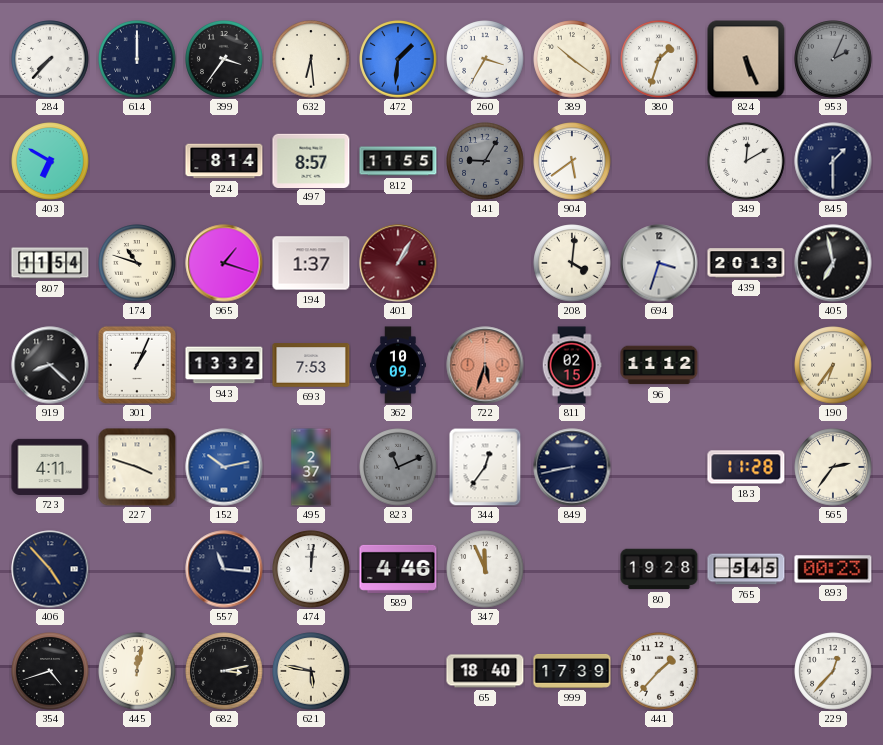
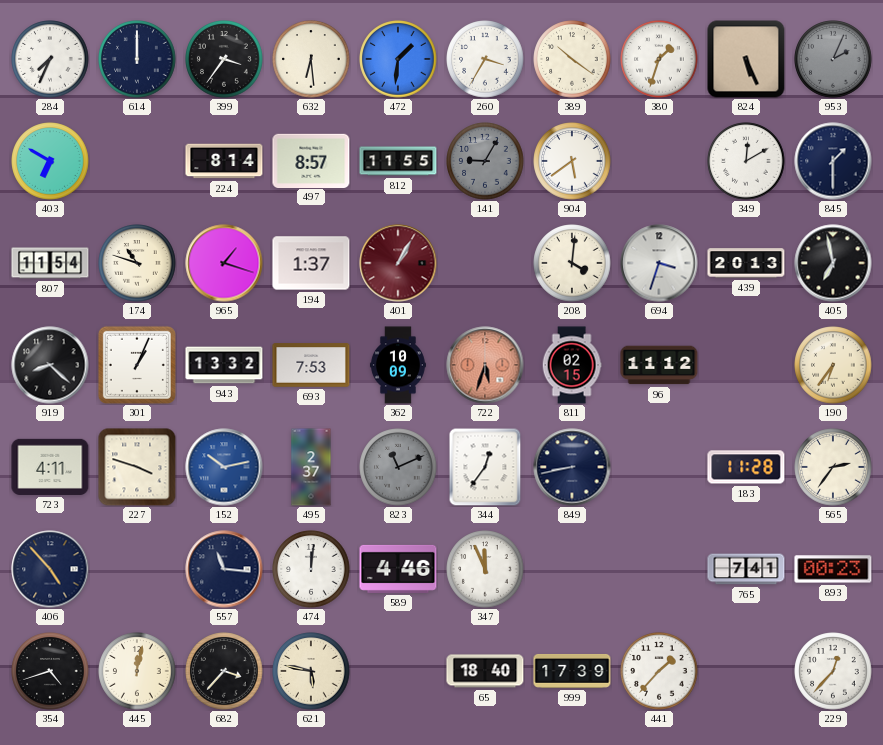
284: 7:37 -> 7:34 (50, 59)
80: 19:28 -> none (659, 569)
765: 5:45 -> 7:41 (746, 569)
682: 3:13 -> 3:37 (224, 671)
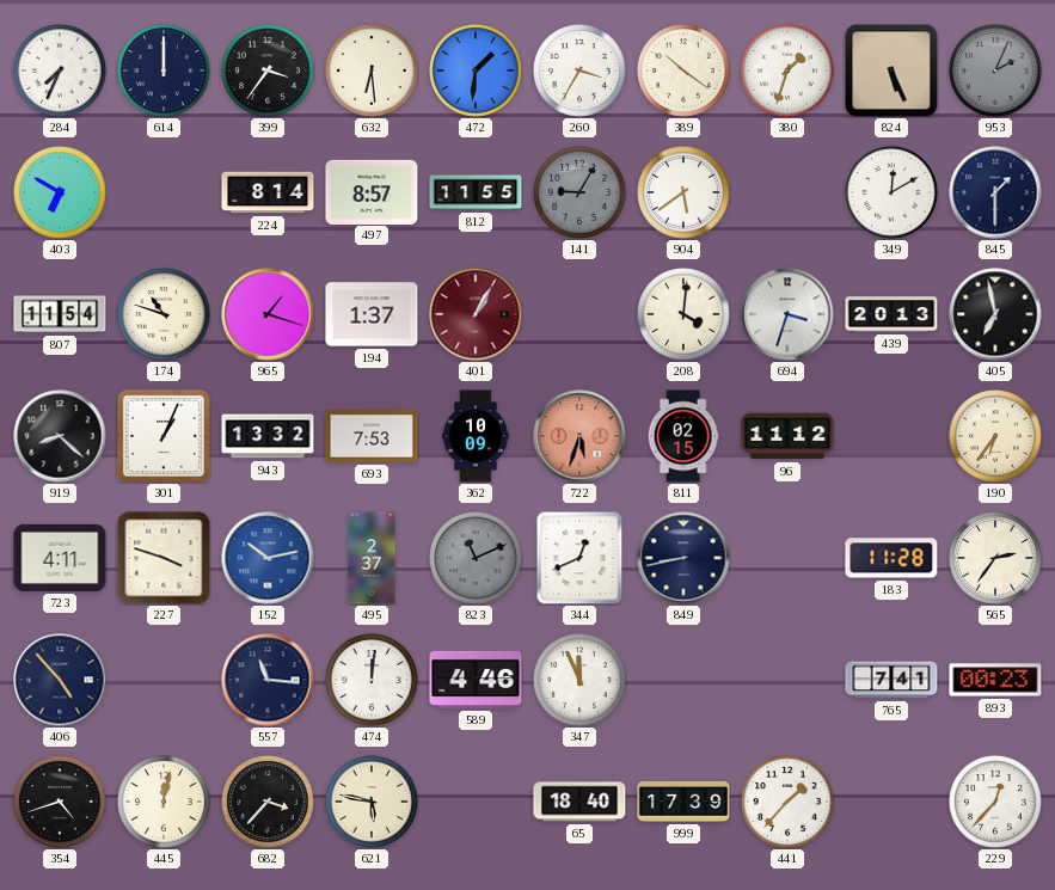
344: 12:36 -> 12:41 (579, 558)
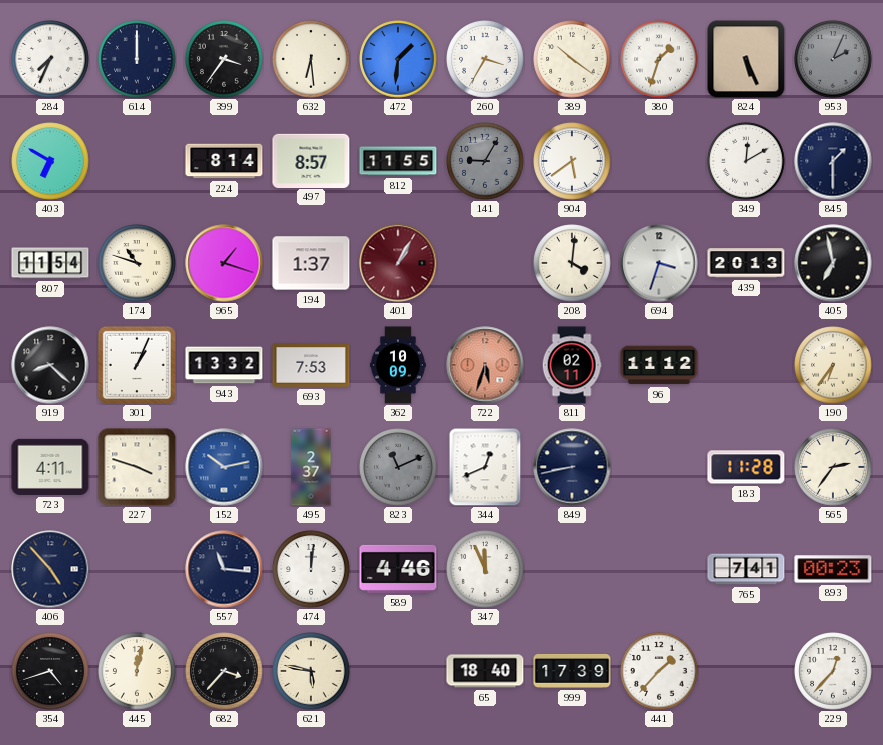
811: 02:15 -> 02:11 (572, 365)
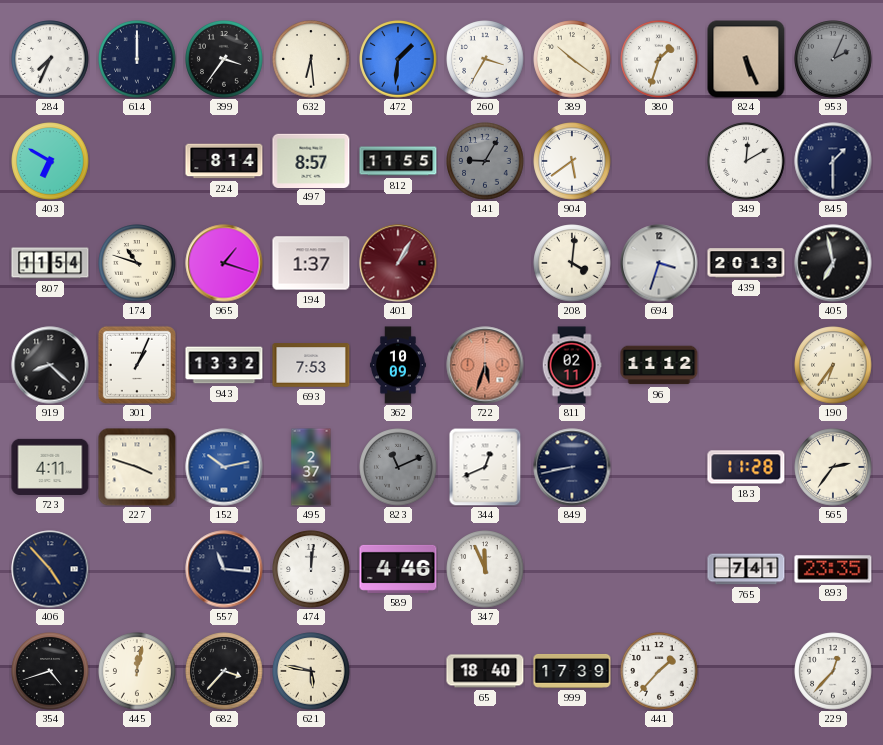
893: 00:23 -> 23:35 (833, 569)
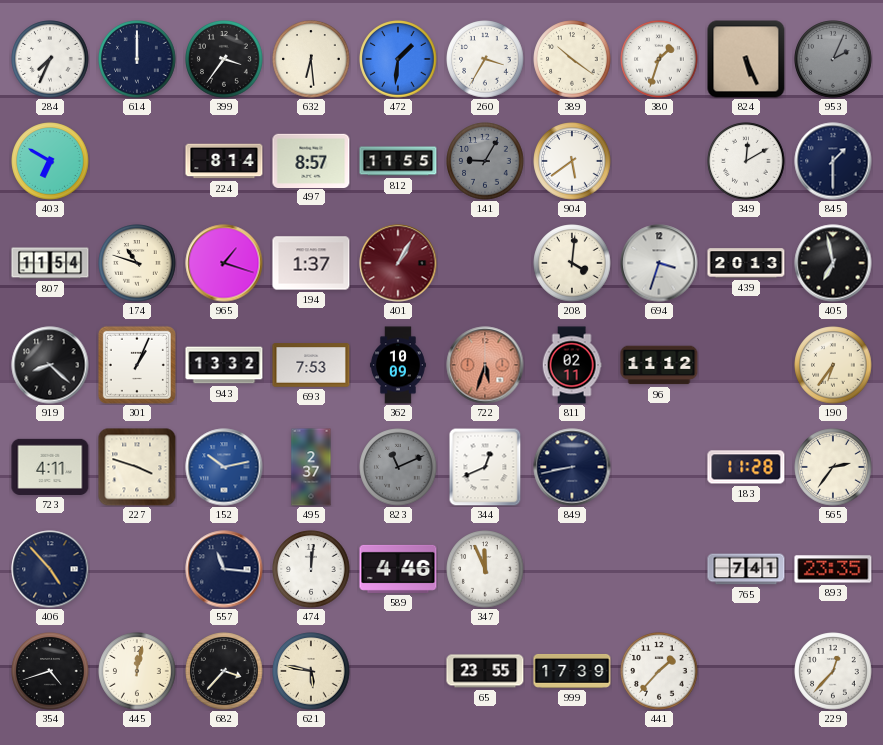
65: 18:40 -> 23:55 (485, 671)
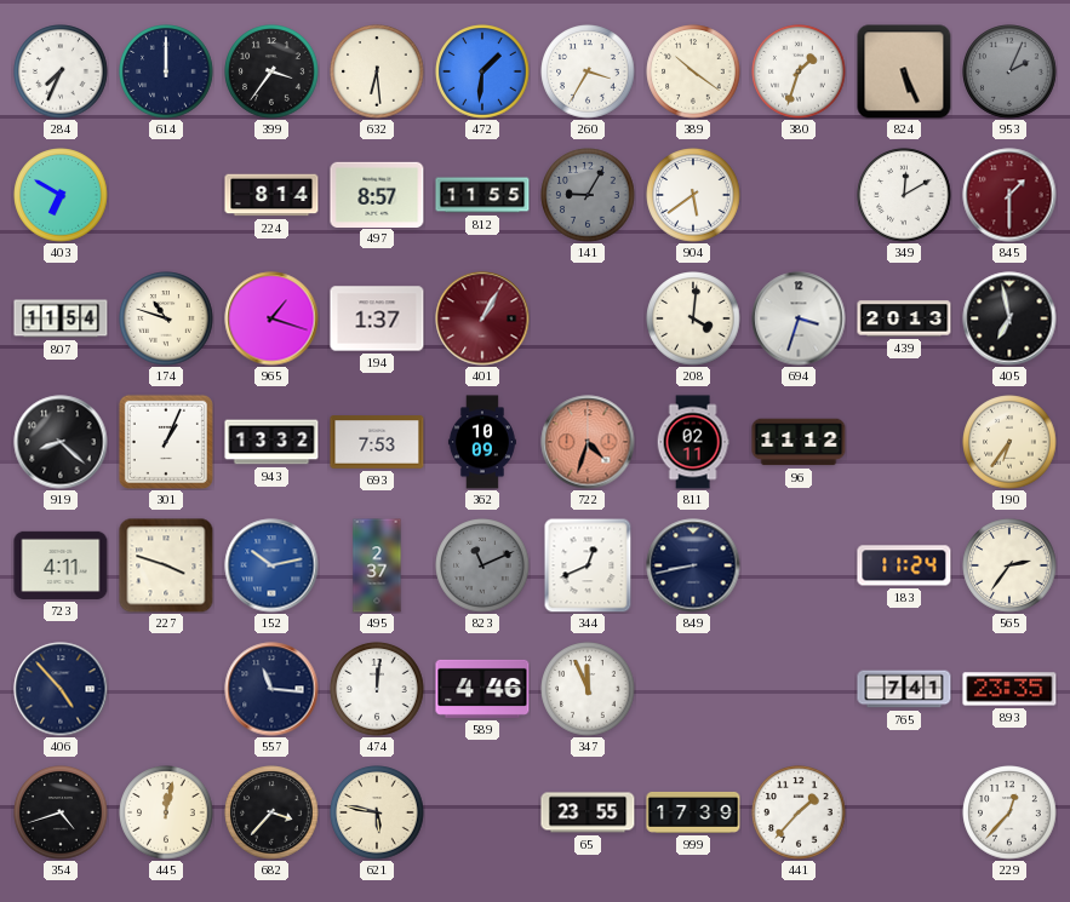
845 dial: navy -> burgundy (1009, 195)
722: 5:33 -> 4:33 (588, 442)
183: 11:28 -> 11:24 (904, 565)
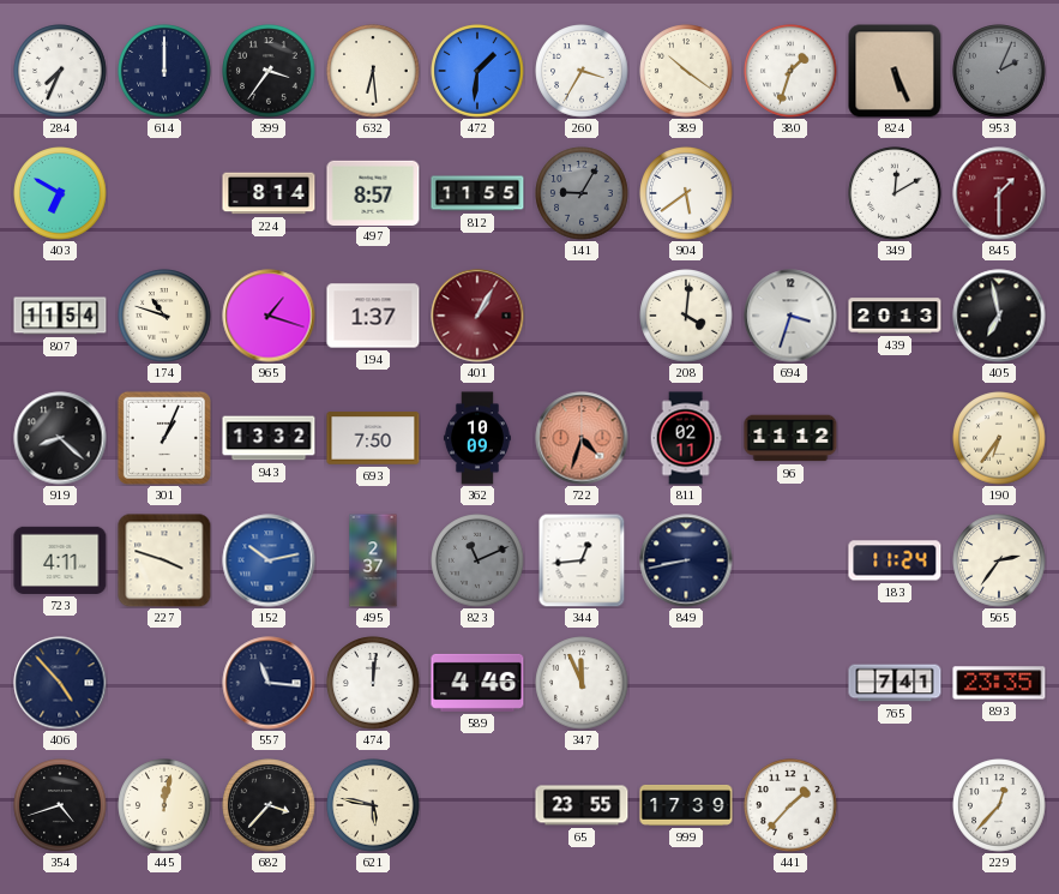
693: 7:53 -> 7:50 (373, 438)
344: 12:41 -> 12:44 (582, 560)
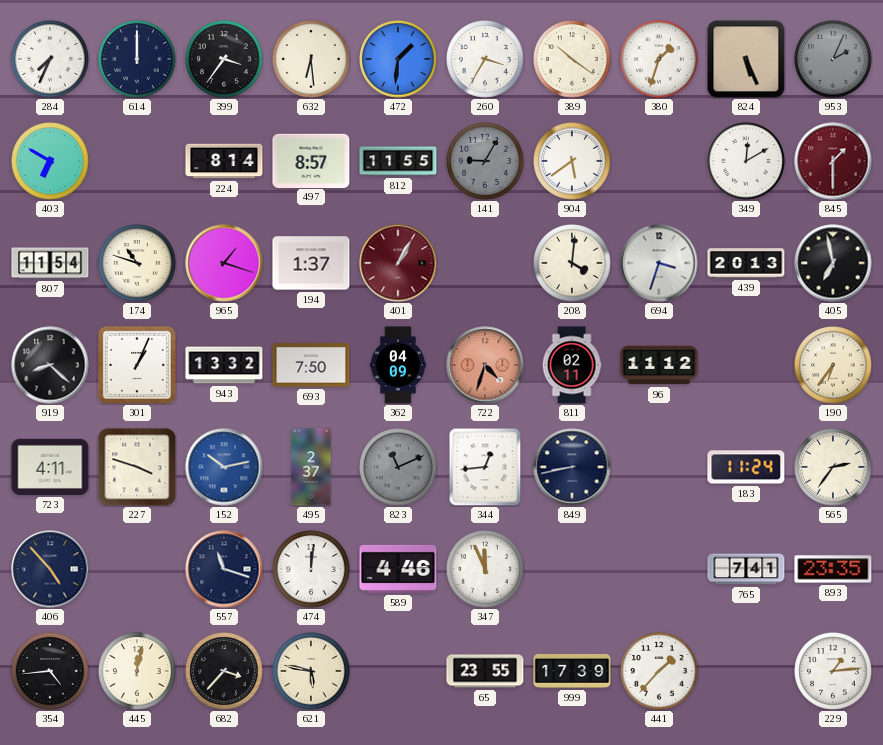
362: 10:09 -> 04:09 (398, 365)
557: 11:16 -> 11:18 (224, 569)
354: 4:42 -> 4:44 (50, 671)
229: 12:37 -> 1:14 (833, 671)
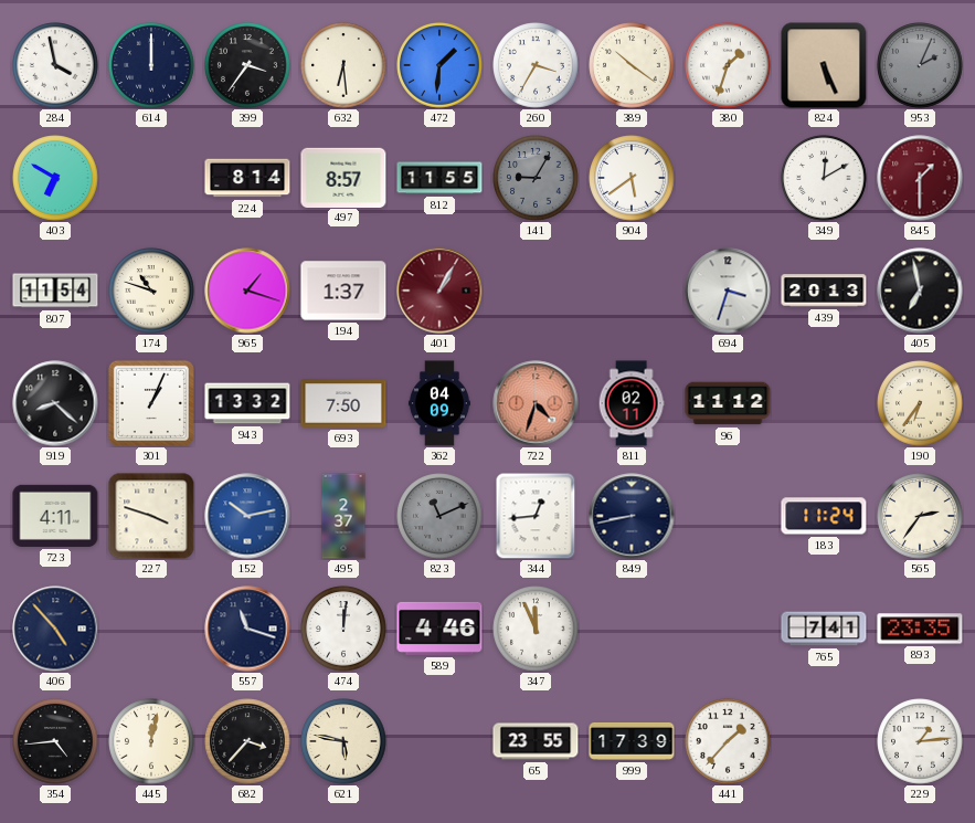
284: 7:34 -> 3:58 (55, 65)
208: 4:01 -> none (572, 263)
